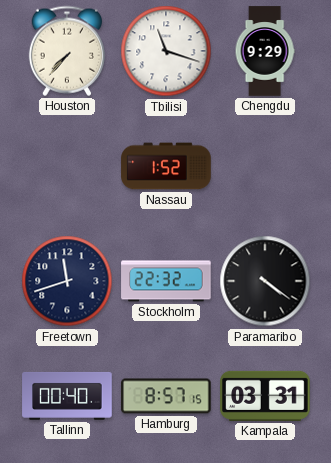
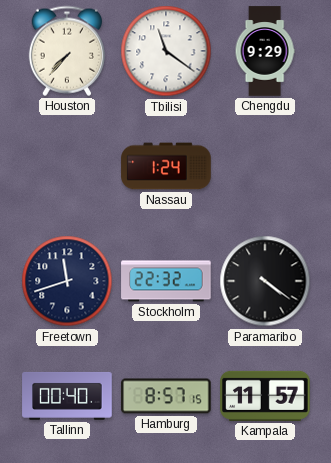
Tbilisi: 11:18 -> 11:21 (166, 51)
Nassau: 1:52 -> 1:24 (166, 166)
Kampala: 03:31 -> 11:57 (265, 396)
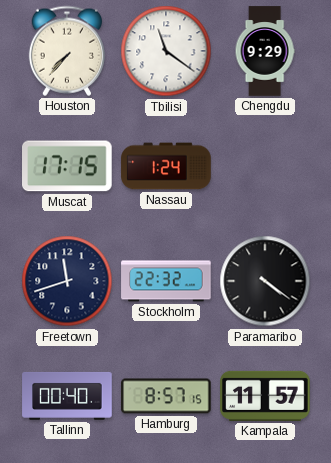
Muscat: none -> 17:15 (68, 166)
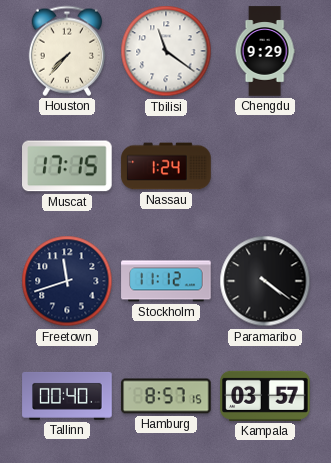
Stockholm: 22:32 -> 11:12 (166, 281)
Kampala: 11:57 -> 03:57 (265, 396)
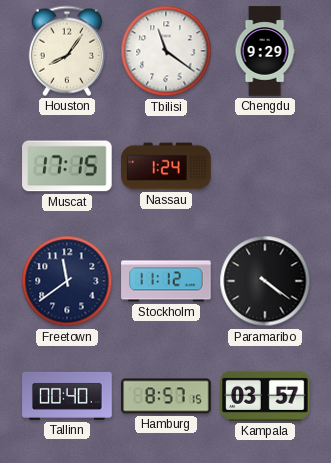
Houston: 7:37 -> 8:06 (67, 51)
Freetown: 11:42 -> 11:39 (67, 281)
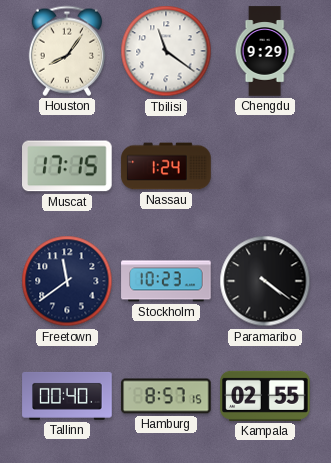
Stockholm: 11:12 -> 10:23 (166, 281)
Kampala: 03:57 -> 02:55 (265, 396)
